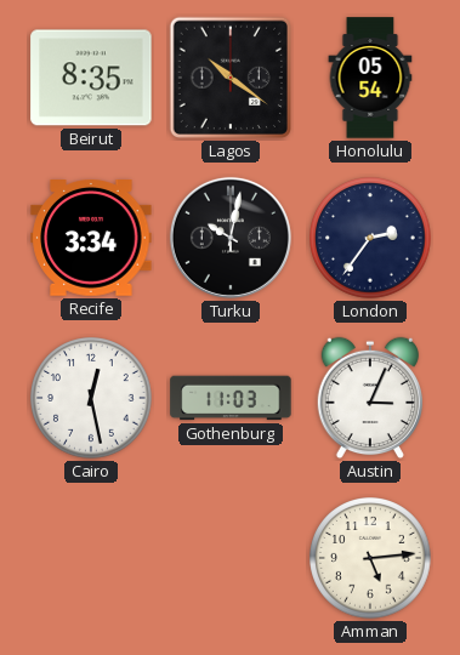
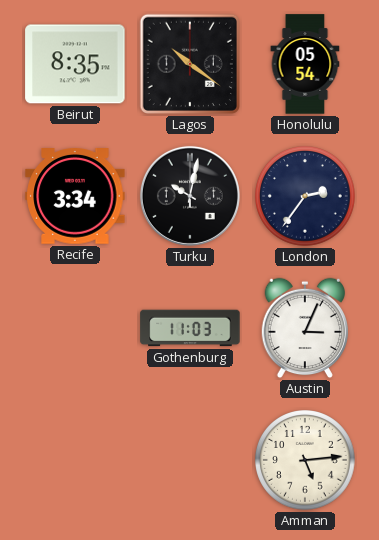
Cairo: 12:28 -> none (92, 399)
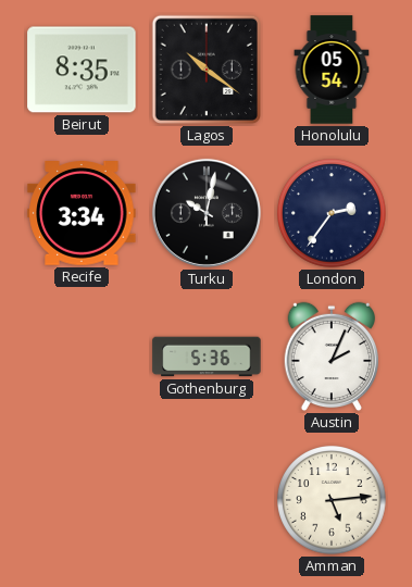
Gothenburg: 11:03 -> 5:36 (207, 357)
Austin: 3:04 -> 2:04 (330, 357)
